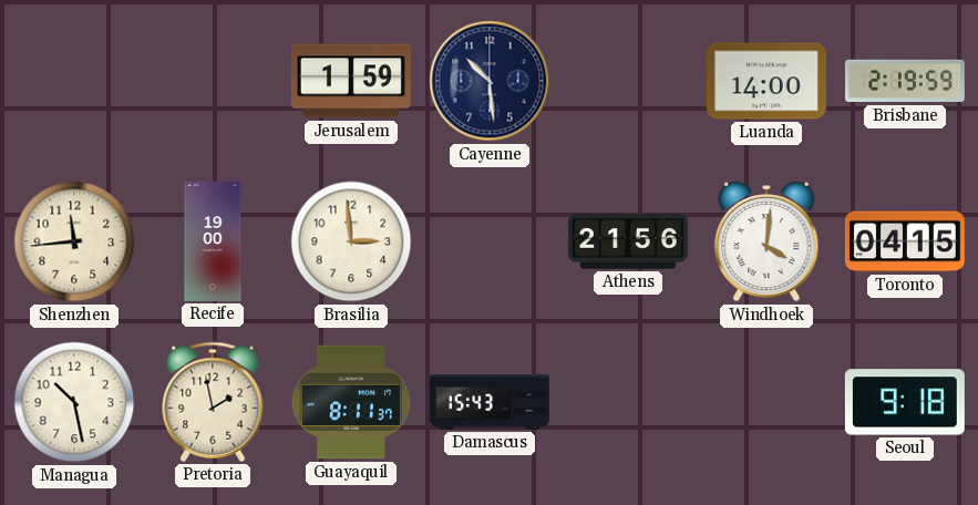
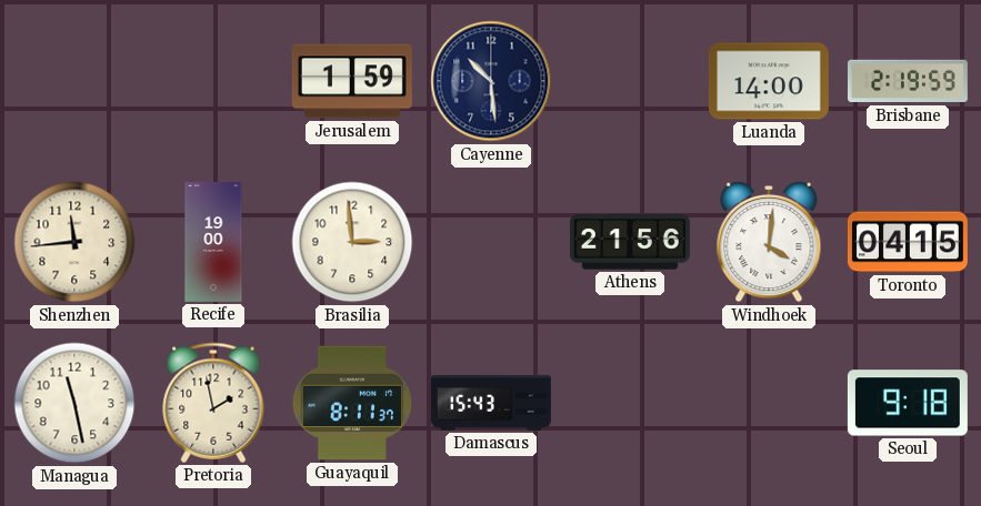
Managua: 10:28 -> 11:28 (74, 403)
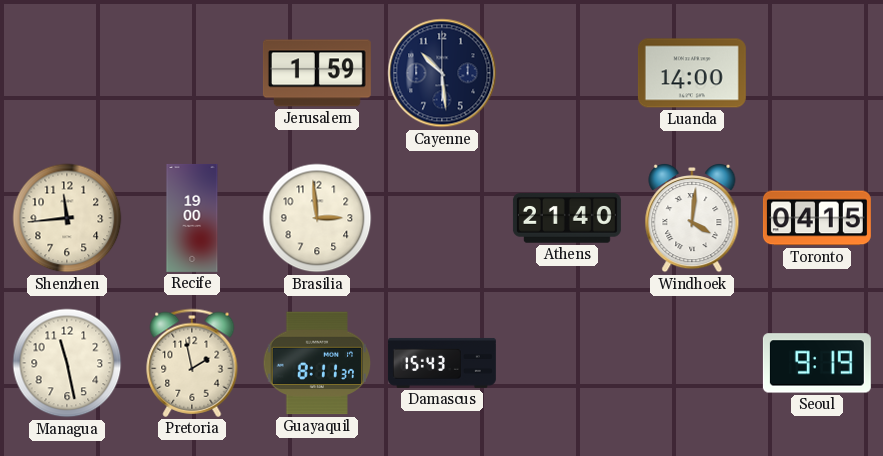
Brisbane: 2:19 -> none (908, 81)
Athens: 21:56 -> 21:40 (567, 218)
Seoul: 9:18 -> 9:19 (817, 363)
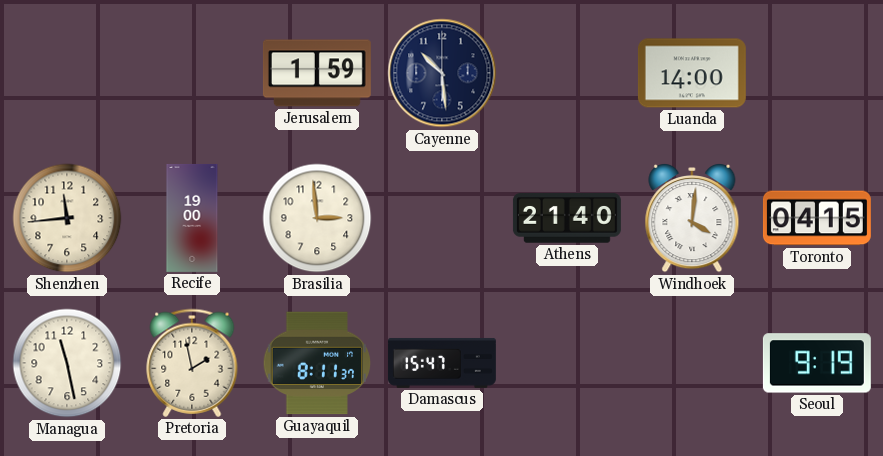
Damascus: 15:43 -> 15:47 (442, 363)
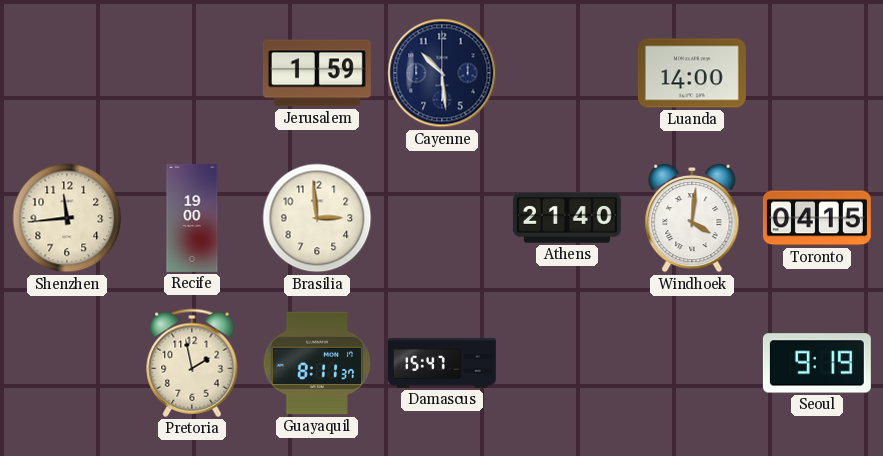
Managua: 11:28 -> none (67, 363)
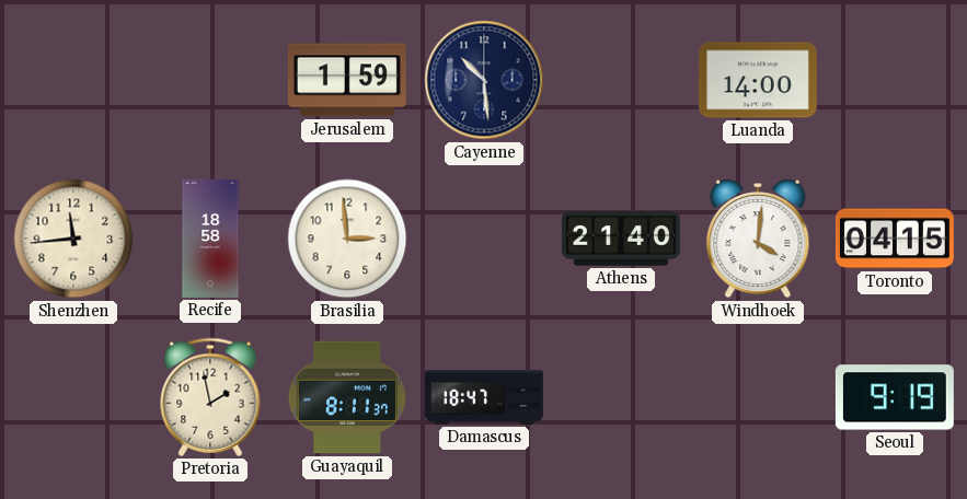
Recife: 19:00 -> 18:58 (210, 239)
Damascus: 15:47 -> 18:47 (484, 397)
